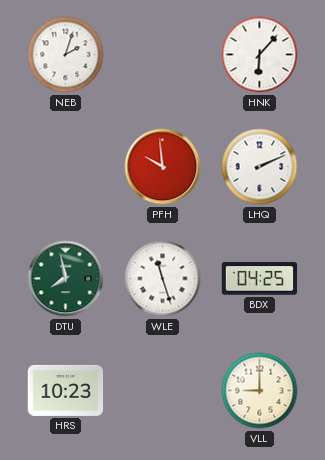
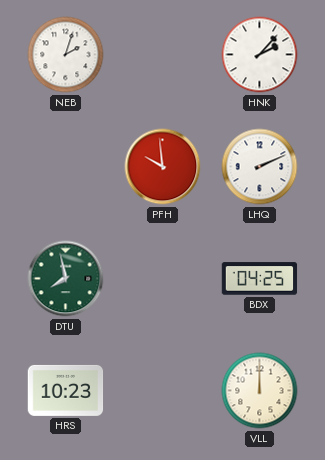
HNK: 6:07 -> 2:07 (260, 55)
WLE: 11:27 -> none (163, 279)
VLL: 9:00 -> 12:00 (260, 391)
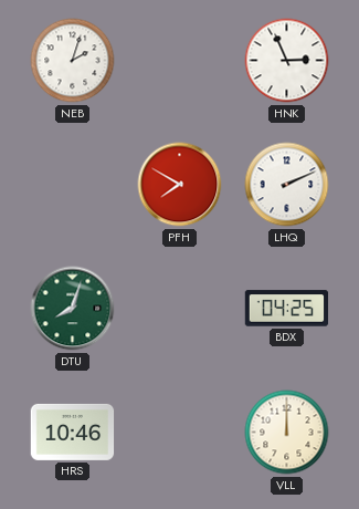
HNK: 2:07 -> 2:56 (287, 61)
PFH: 9:59 -> 7:50 (180, 185)
DTU: 7:58 -> 8:03 (73, 309)
HRS: 10:23 -> 10:46 (73, 432)
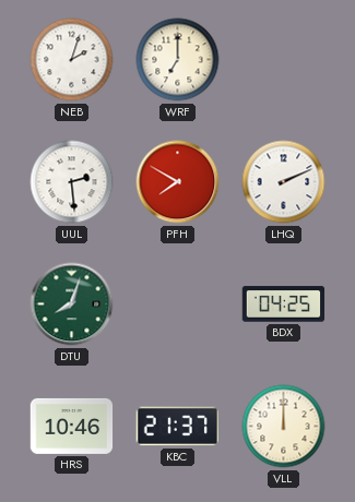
WRF: none -> 7:00 (178, 60)
HNK: 2:56 -> none (287, 61)
UUL: none -> 2:29 (72, 182)
KBC: none -> 21:37 (178, 427)
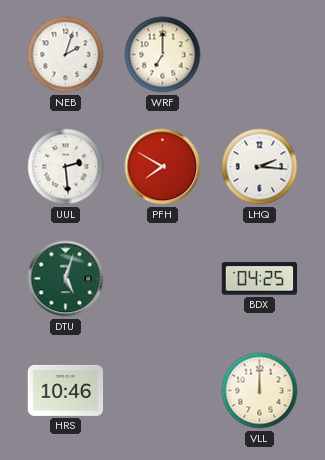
LHQ: 2:11 -> 2:16 (260, 167)
DTU: 8:03 -> 5:03 (66, 279)
KBC: 21:37 -> none (178, 427)
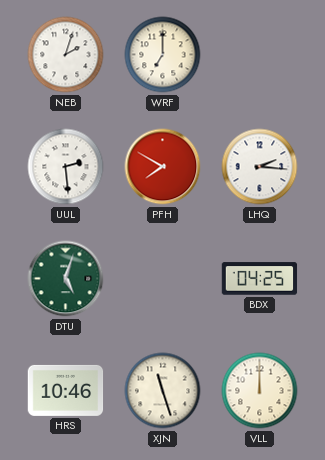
XJN: none -> 11:27 (163, 391)
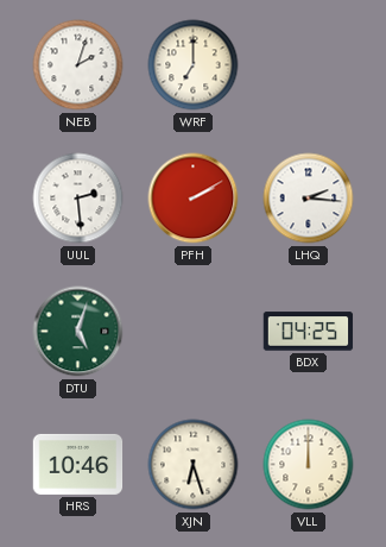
PFH: 7:50 -> 2:10 (194, 199)
XJN: 11:27 -> 6:27 (194, 465)
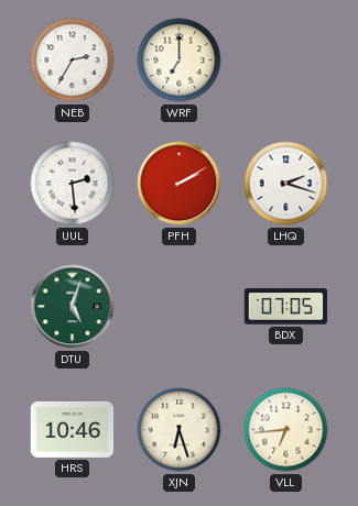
NEB: 2:03 -> 2:35 (73, 61)
LHQ: 2:16 -> 2:18 (286, 184)
BDX: 04:25 -> 07:05 (286, 307)
VLL: 12:00 -> 6:44 (286, 430)
